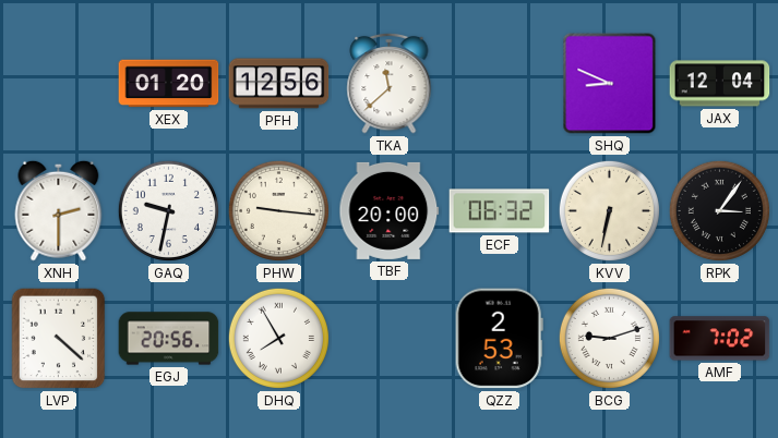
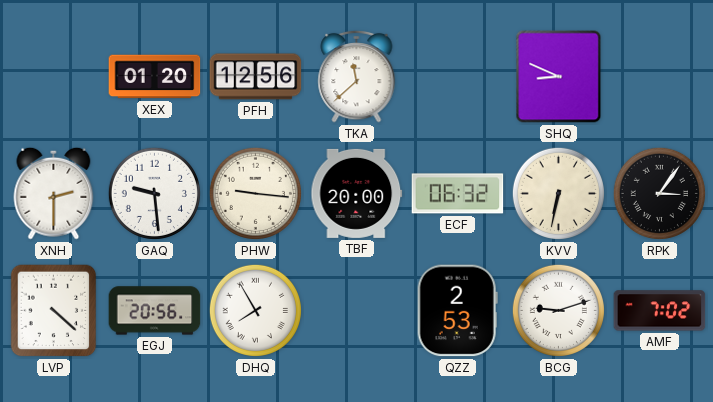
JAX: 12:04 -> none (720, 84)
GAQ: 9:32 -> 9:29 (154, 193)
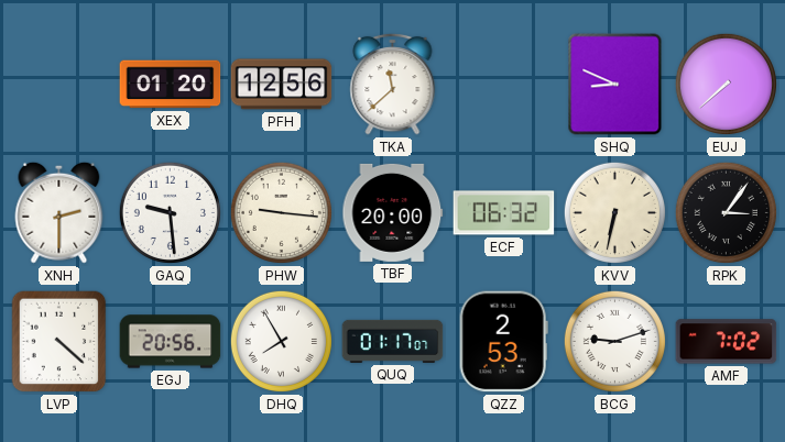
EUJ: none -> 7:38 (726, 84)
QUQ: none -> 01:17 (393, 341)
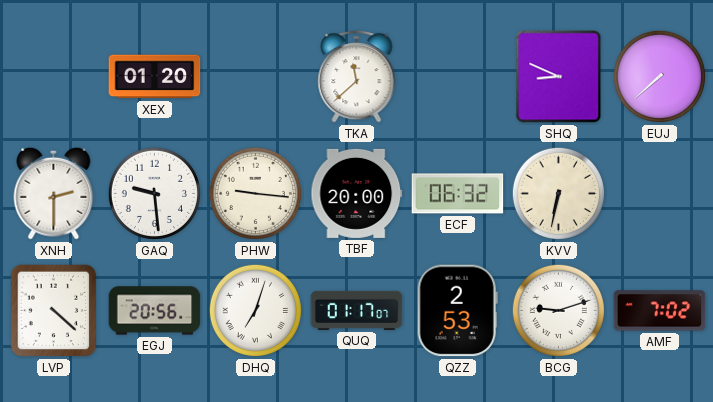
PFH: 12:56 -> none (282, 85)
RPK: 3:06 -> none (726, 212)
DHQ: 7:55 -> 7:03 (255, 310)
